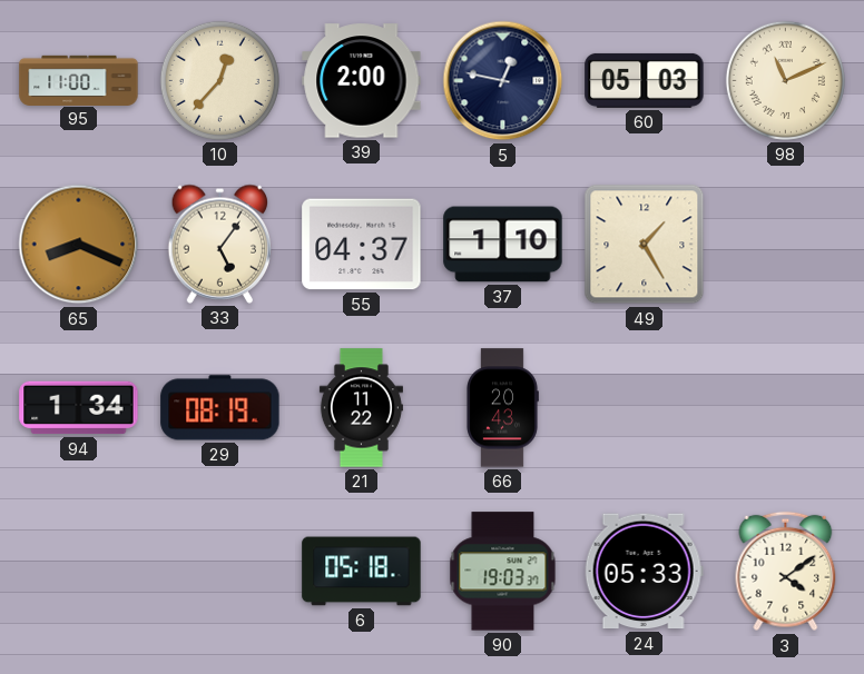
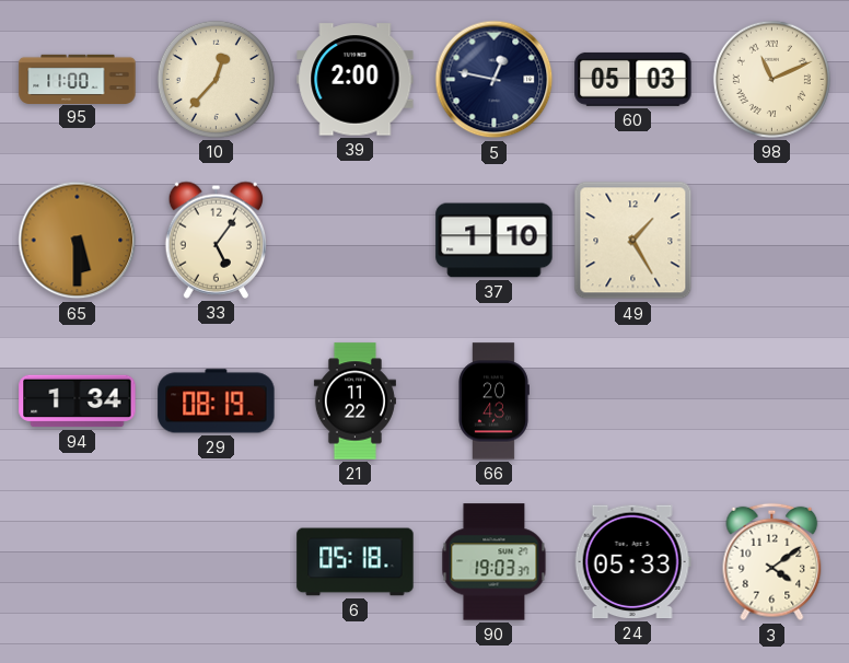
65: 8:19 -> 5:30 (78, 241)
55: 04:37 -> none (362, 245)
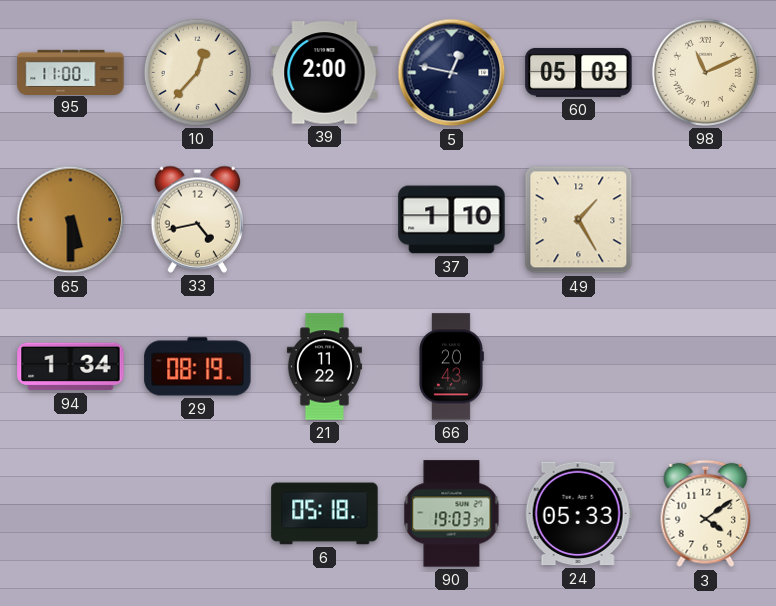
33: 5:06 -> 4:43 (198, 219)
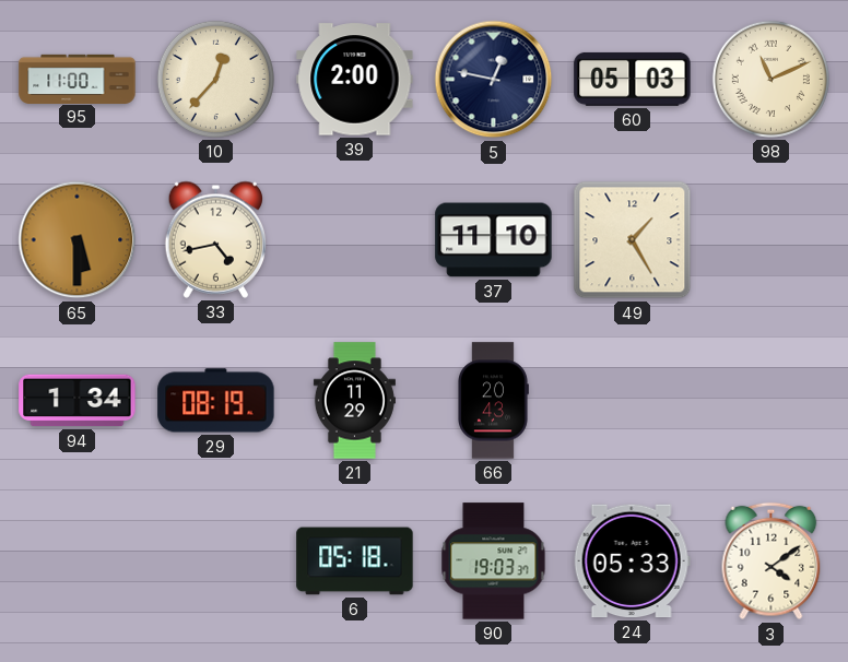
37: 1:10 -> 11:10 (494, 240)
21: 11:22 -> 11:29 (354, 401)
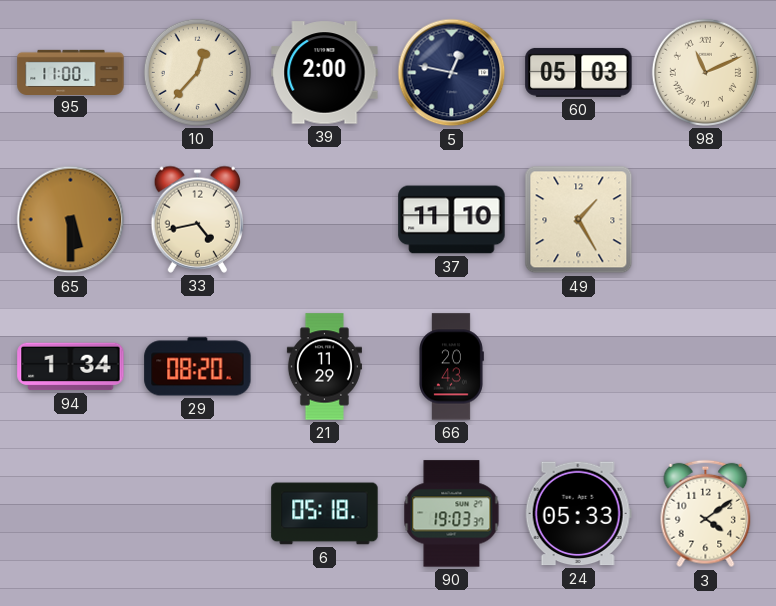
29: 08:19 -> 08:20 (198, 367)
